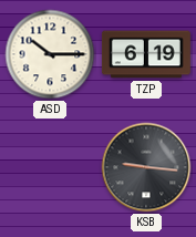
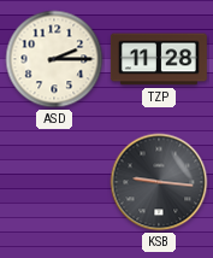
ASD: 10:15 -> 2:15 (54, 59)
TZP: 6:19 -> 11:28 (159, 59)
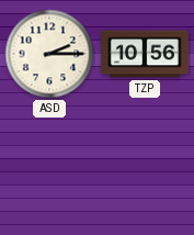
TZP: 11:28 -> 10:56 (145, 54)
KSB: 9:16 -> none (159, 182)
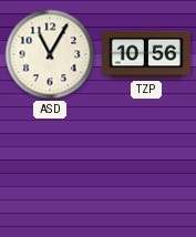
ASD: 2:15 -> 11:05 (50, 54)
